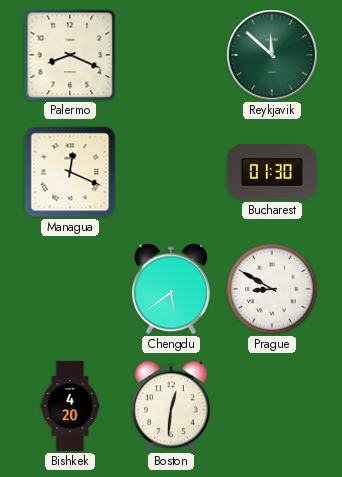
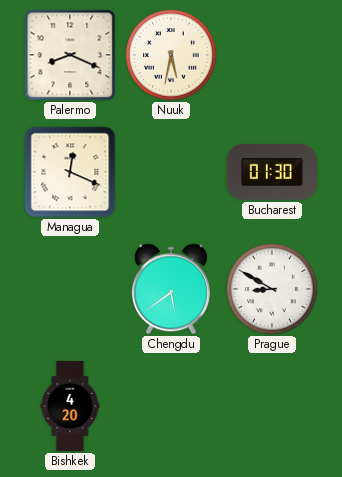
Nuuk: none -> 5:32 (171, 55)
Reykjavik: 11:52 -> none (272, 55)
Boston: 12:31 -> none (171, 406)
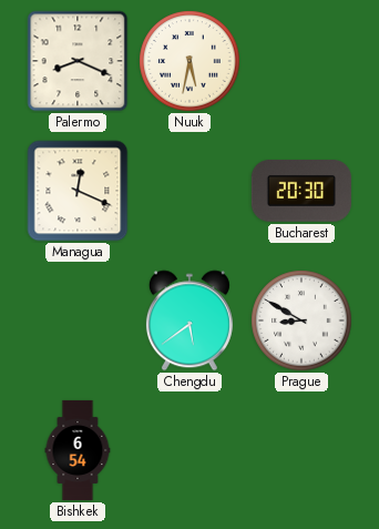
Bucharest: 01:30 -> 20:30 (301, 191)
Bishkek: 4:20 -> 6:54 (78, 450)
